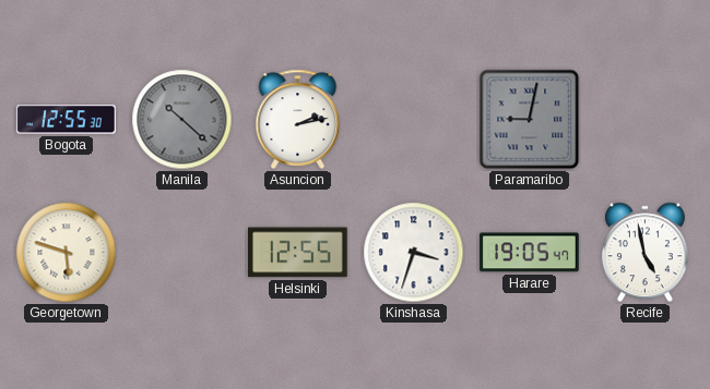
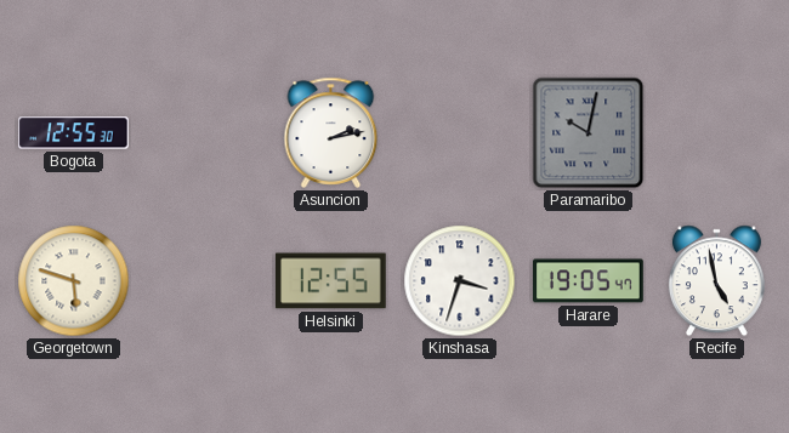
Manila: 10:22 -> none (182, 120)
Paramaribo: 9:02 -> 10:02 (589, 133)
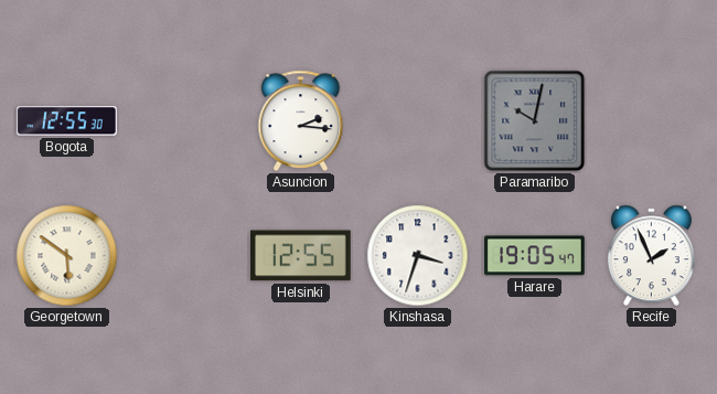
Asuncion: 2:13 -> 2:16 (301, 120)
Georgetown: 5:48 -> 5:51 (67, 256)
Recife: 4:58 -> 1:56 (651, 256)
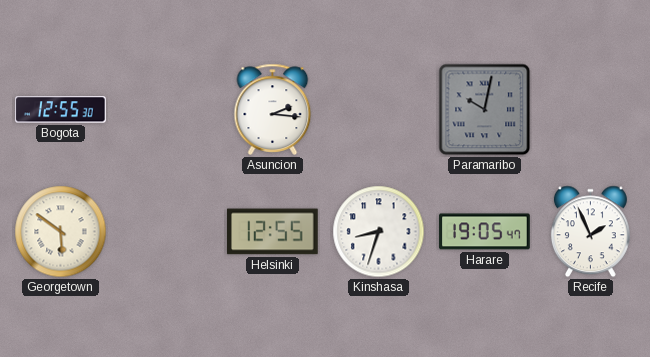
Kinshasa: 3:33 -> 8:33 (379, 232)
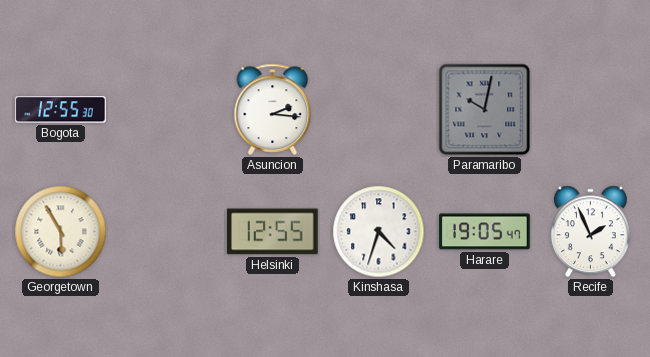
Georgetown: 5:51 -> 5:55 (61, 232)
Kinshasa: 8:33 -> 4:33 (379, 232)
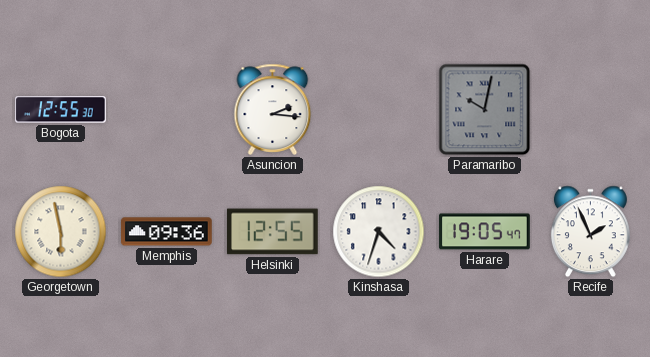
Georgetown: 5:55 -> 5:58 (61, 232)
Memphis: none -> 09:36 (167, 232)
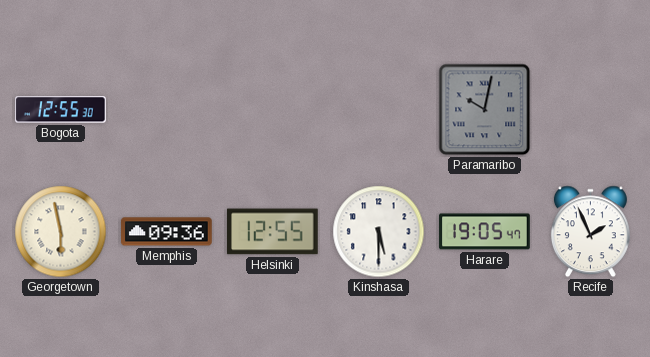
Asuncion: 2:16 -> none (273, 109)
Kinshasa: 4:33 -> 5:30 (379, 232)
